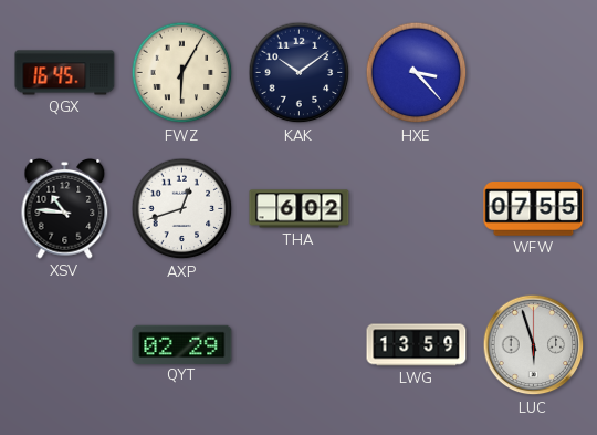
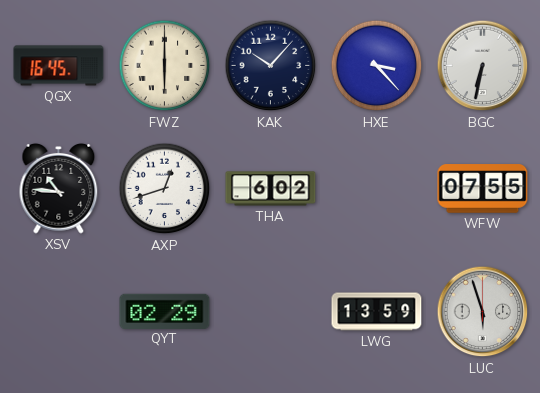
FWZ: 6:05 -> 6:00 (165, 66)
KAK: 10:09 -> 10:07 (271, 66)
BGC: none -> 6:32 (483, 66)
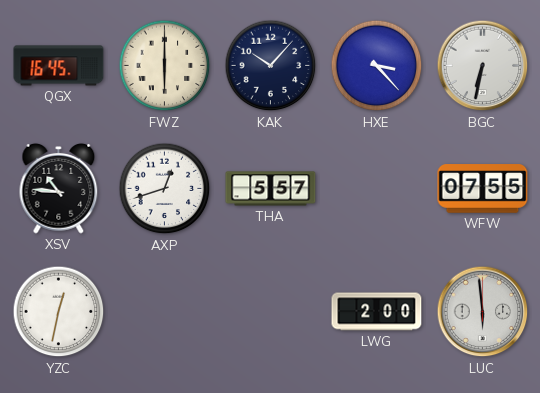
THA: 6:02 -> 5:57 (271, 189)
YZC: none -> 12:32 (59, 312)
QYT: 02:29 -> none (165, 311)
LWG: 13:59 -> 2:00 (377, 312)
LUC: 5:57 -> 5:59 (483, 312)
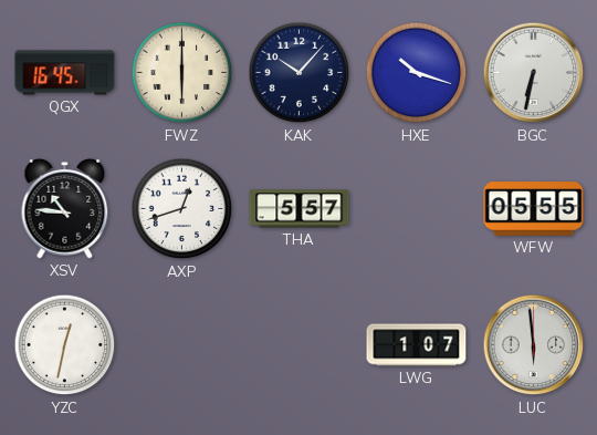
HXE: 3:23 -> 10:18 (417, 73)
WFW: 07:55 -> 05:55 (534, 209)
LWG: 2:00 -> 1:07 (417, 345)
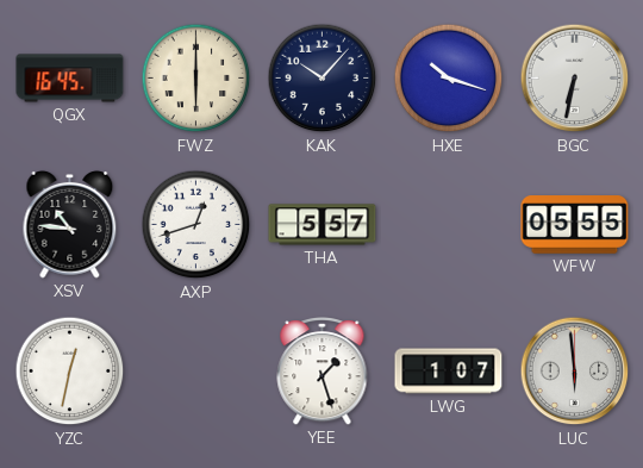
YEE: none -> 1:27 (323, 372)
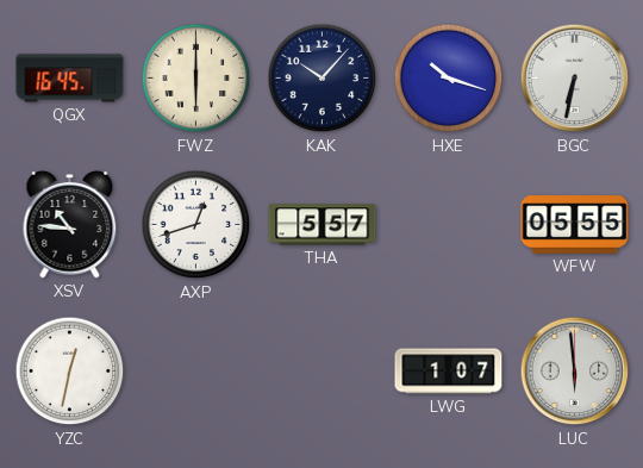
YEE: 1:27 -> none (323, 372)
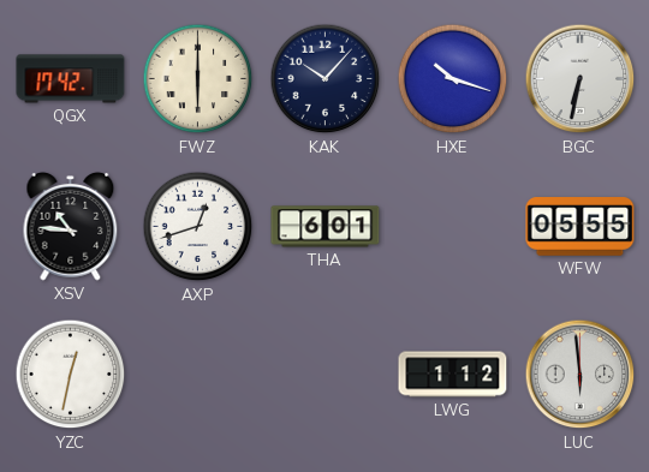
QGX: 16:45 -> 17:42 (71, 79)
THA: 5:57 -> 6:01 (326, 227)
LWG: 1:07 -> 1:12 (453, 375)
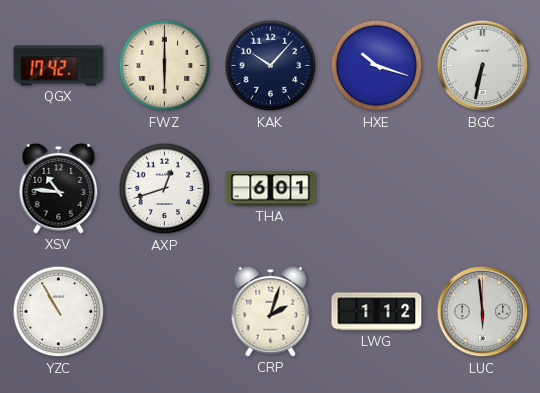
WFW: 05:55 -> none (580, 227)
YZC: 12:32 -> 10:55 (59, 312)
CRP: none -> 2:03 (271, 311)
